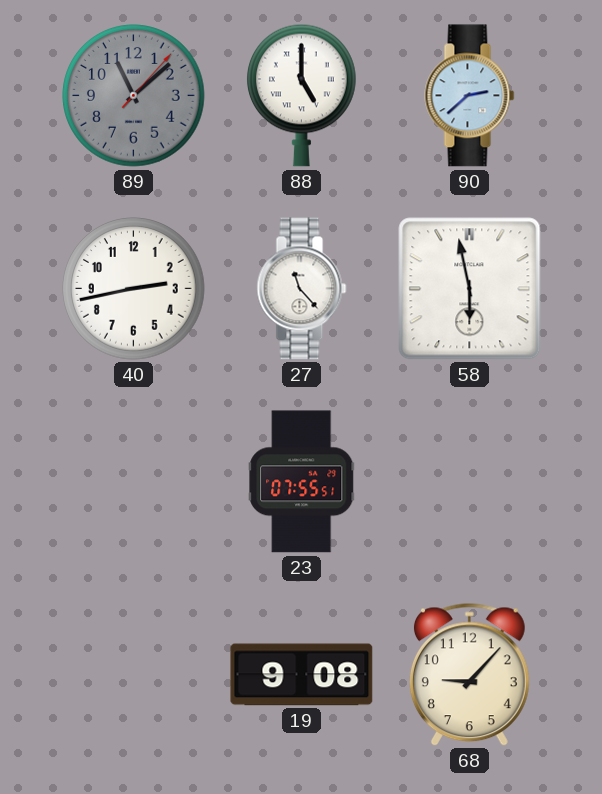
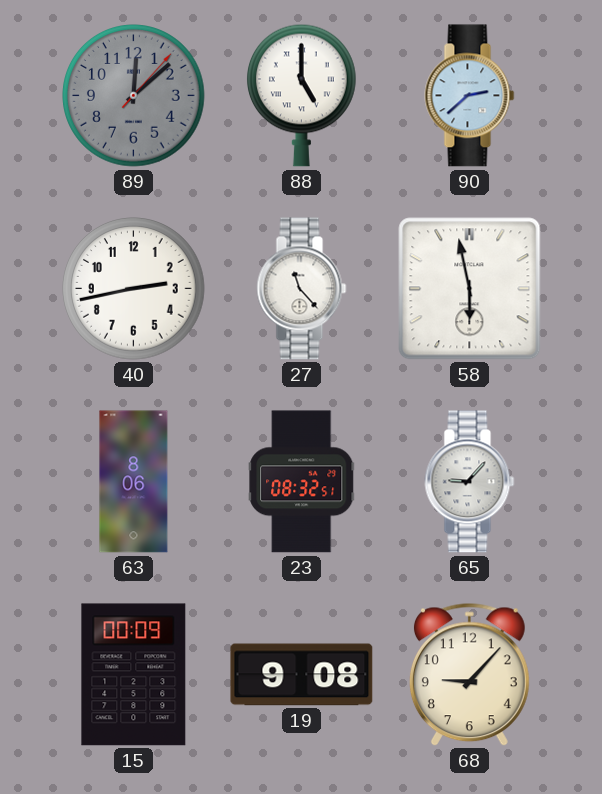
89: 11:08 -> 12:08 (134, 96)
63: none -> 8:06 (134, 482)
23: 07:55 -> 08:32 (302, 482)
65: none -> 9:07 (470, 482)
15: none -> 00:09 (134, 675)
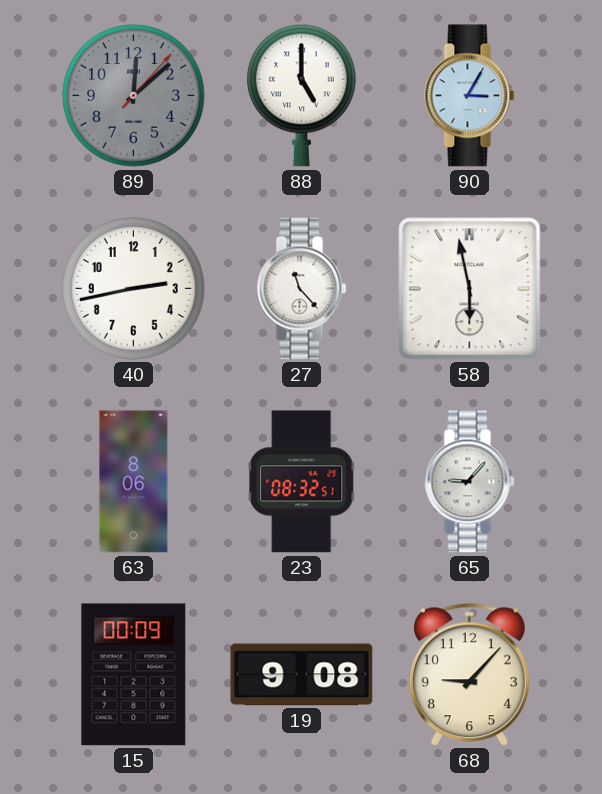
90: 2:38 -> 3:05 (470, 96)
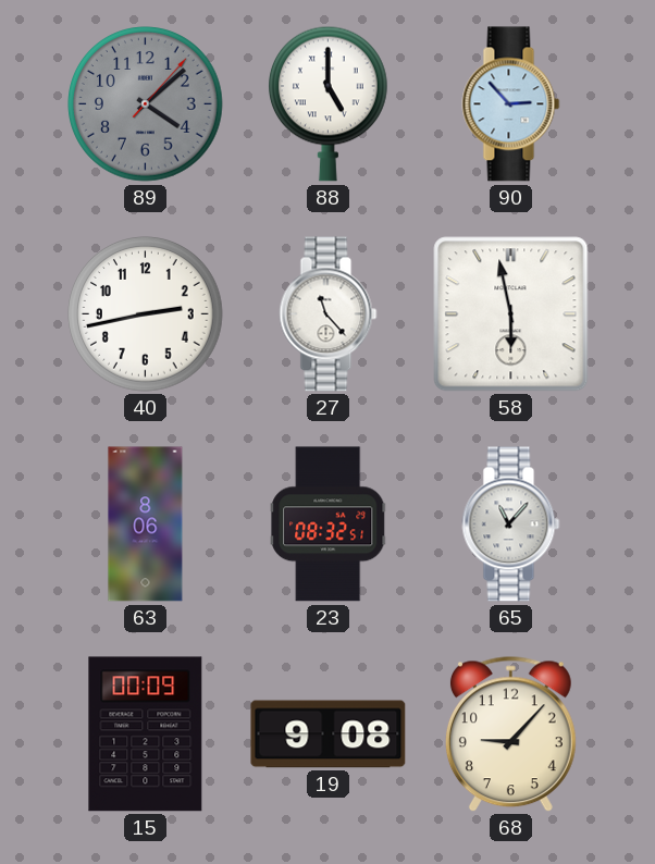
89: 12:08 -> 4:08 (146, 104)
90: 3:05 -> 2:53 (511, 104)
65: 9:07 -> 11:07 (511, 524)
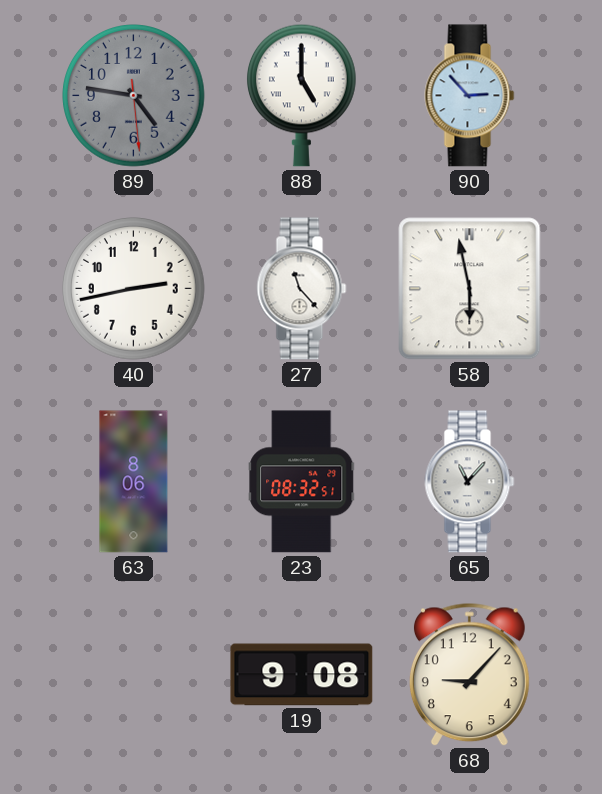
89: 4:08 -> 4:46 (134, 96)
15: 00:09 -> none (146, 735)
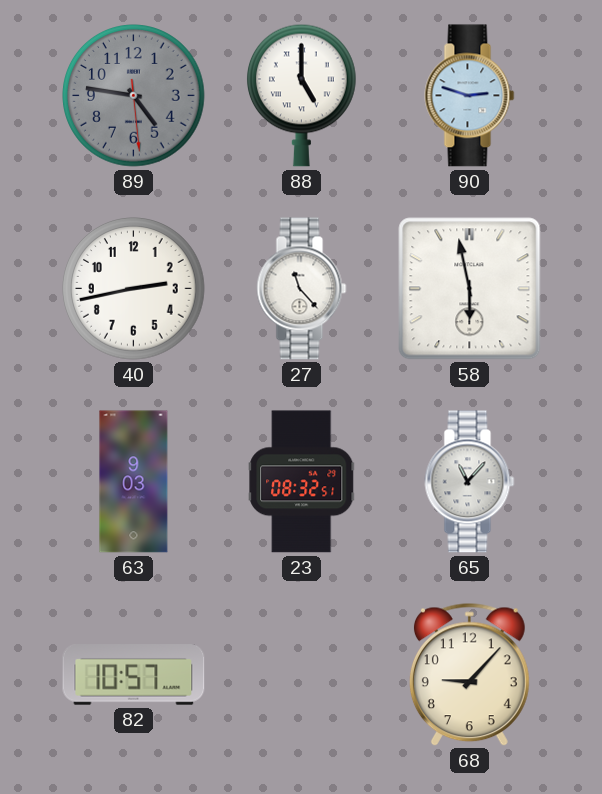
90: 2:53 -> 2:48 (470, 96)
63: 8:06 -> 9:03 (134, 482)
82: none -> 10:57 (134, 675)
19: 9:08 -> none (302, 675)
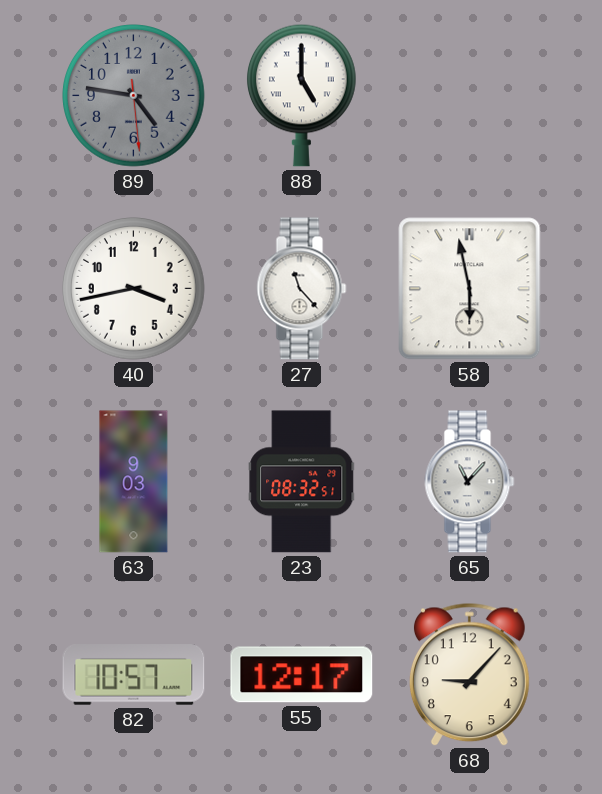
90: 2:48 -> none (470, 96)
40: 2:43 -> 3:43 (134, 289)
55: none -> 12:17 (302, 675)
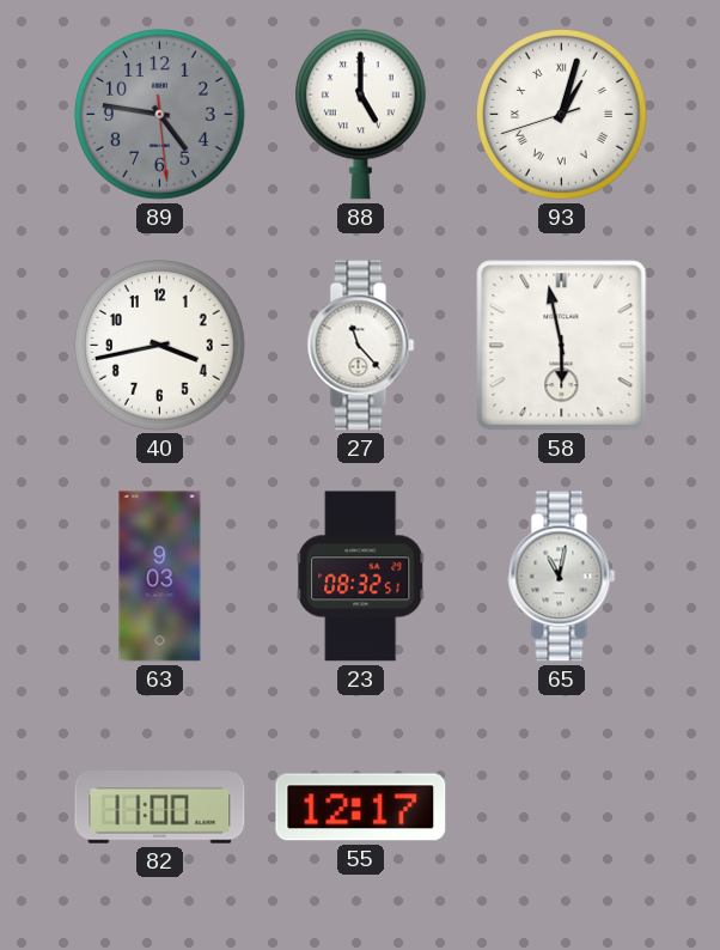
93: none -> 1:02 (562, 115)
65: 11:07 -> 11:02 (562, 577)
82: 10:57 -> 11:00 (160, 808)
68: 9:07 -> none (469, 675)
